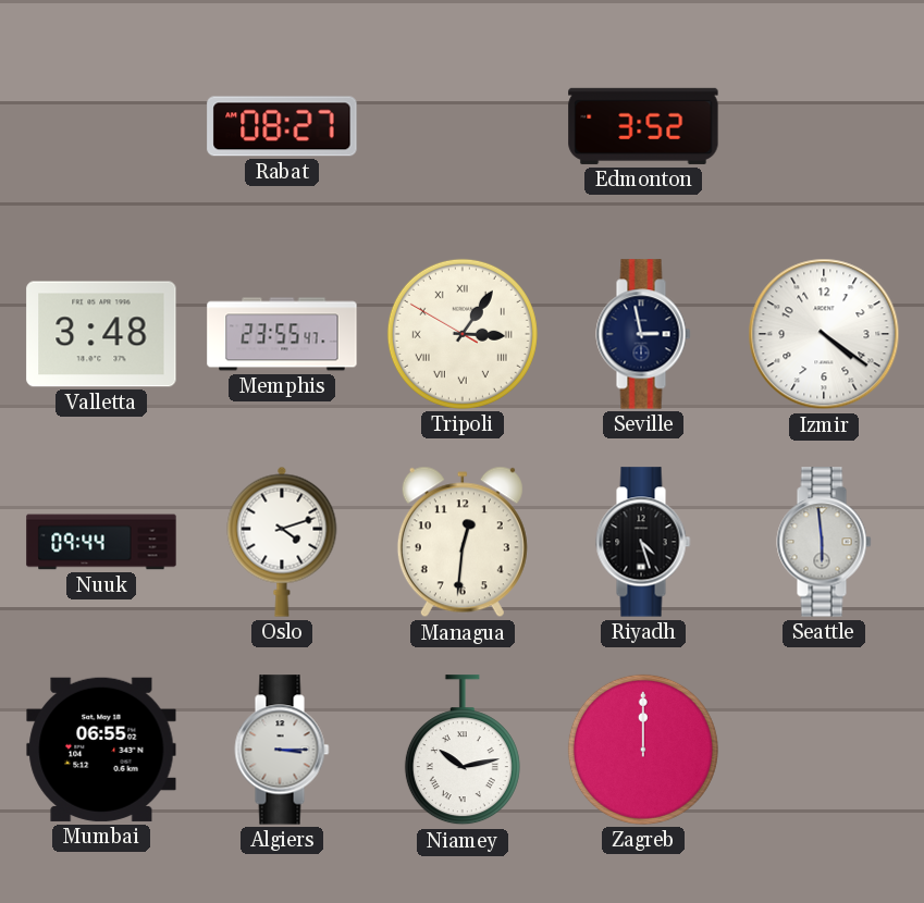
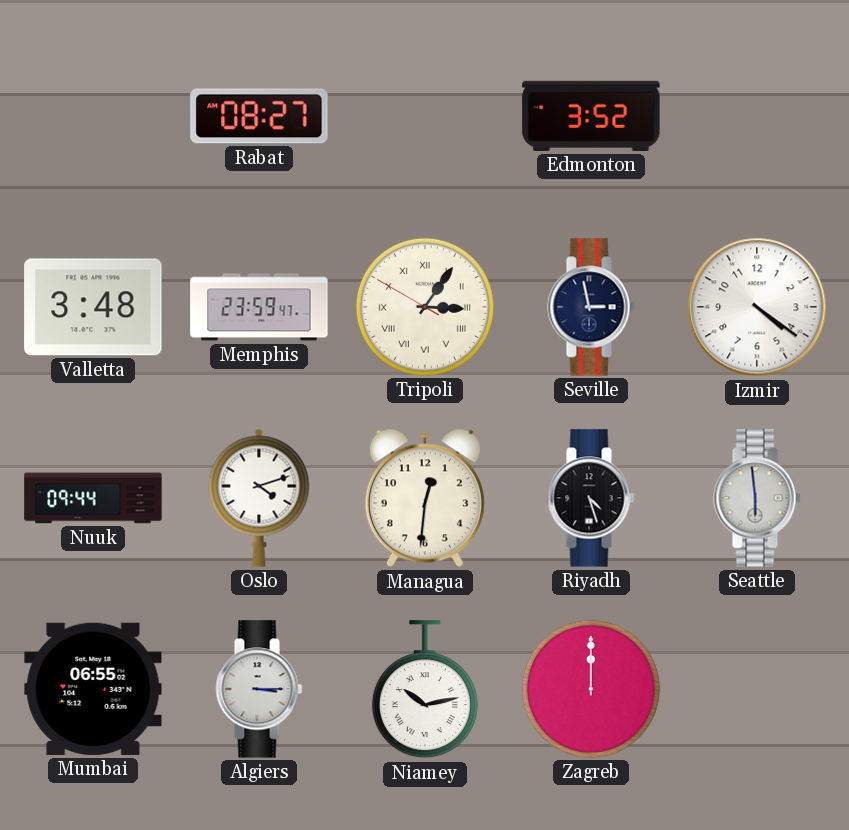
Memphis: 23:55 -> 23:59 (259, 307)
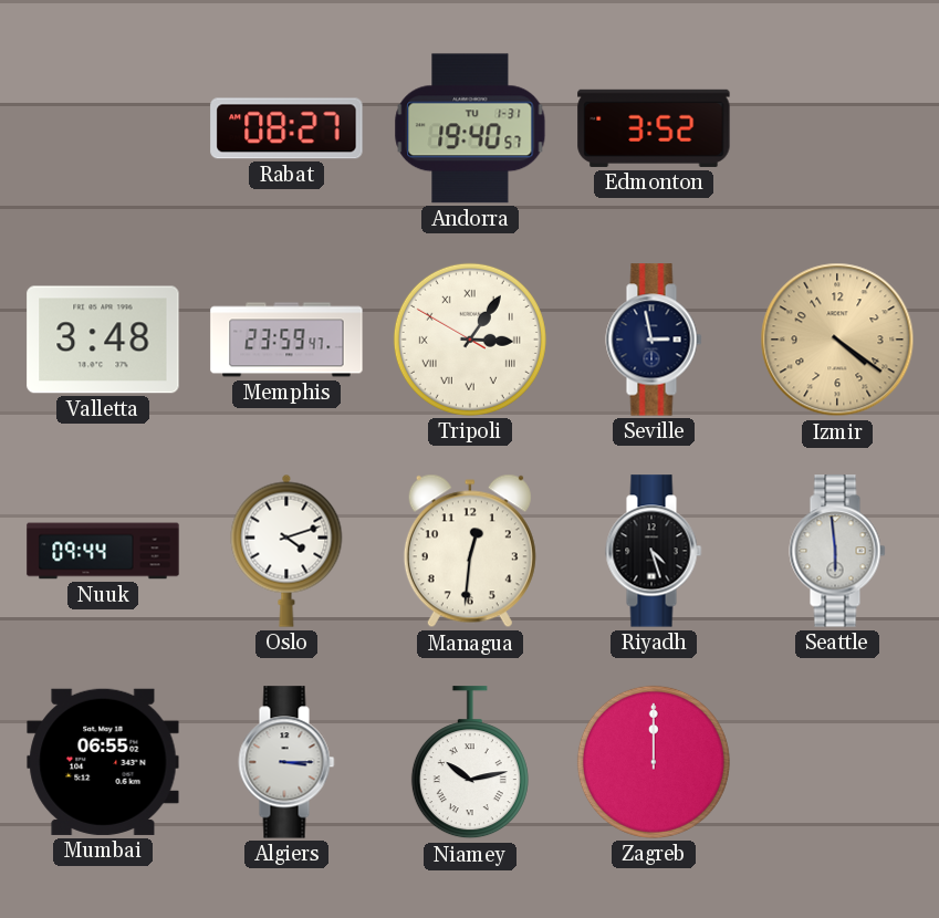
Andorra: none -> 19:40 (470, 128)
Izmir dial: white -> champagne (837, 340)
